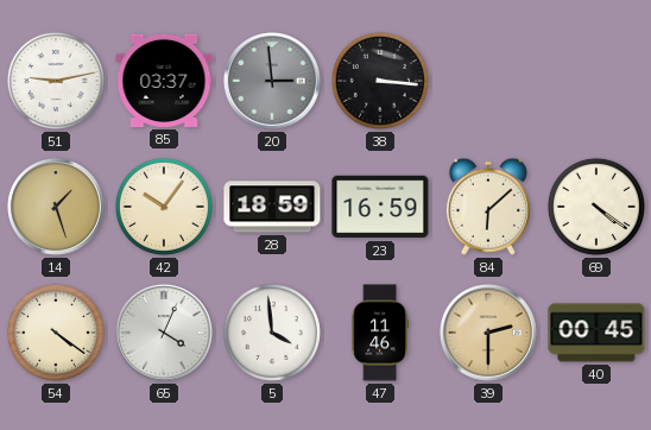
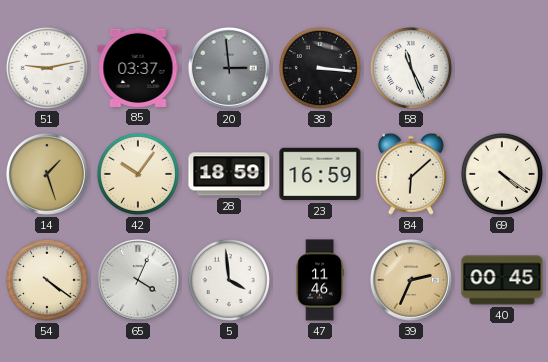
58: none -> 11:26 (411, 68)
39: 2:30 -> 2:34 (411, 280)
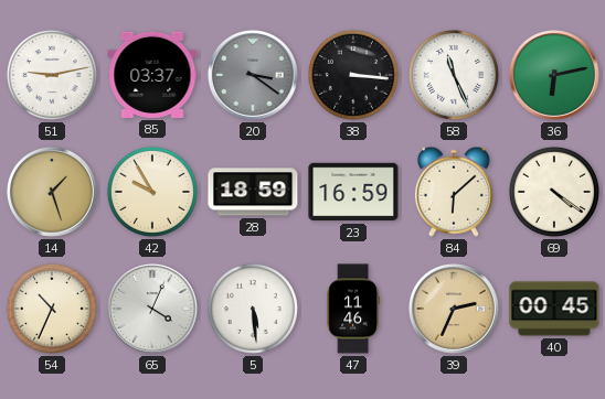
20: 2:59 -> 3:21 (253, 75)
36: none -> 6:13 (554, 75)
42: 10:06 -> 9:55 (152, 192)
54: 4:21 -> 10:34 (52, 309)
5: 3:59 -> 5:29 (253, 309)
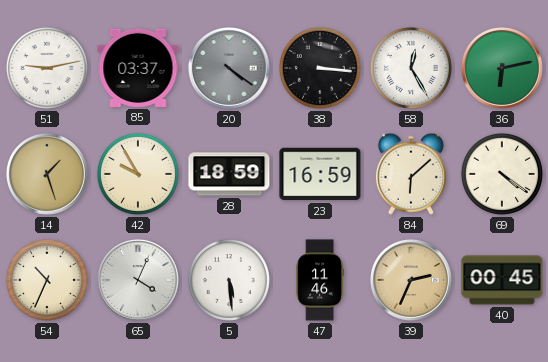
20: 3:21 -> 4:21 (229, 68)
58: 11:26 -> 12:25 (411, 68)
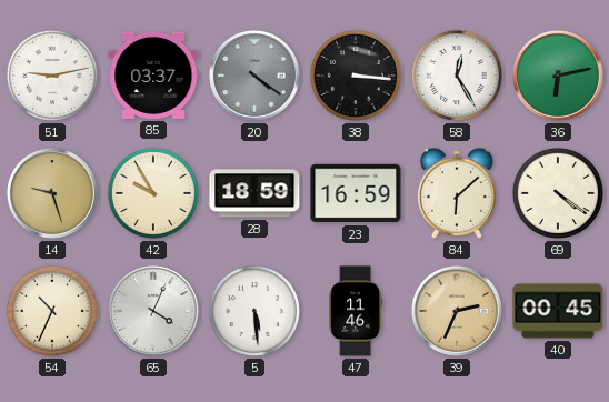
14: 1:27 -> 9:27 (52, 193)
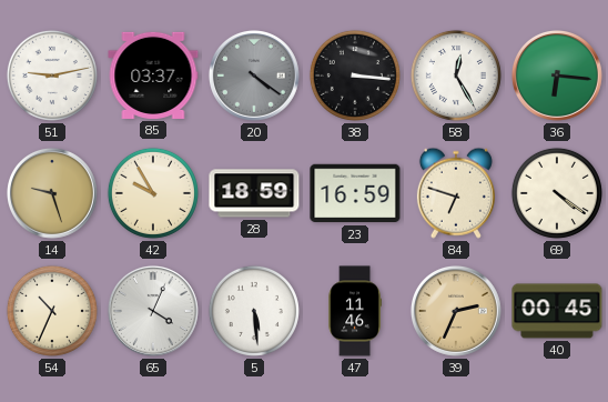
36: 6:13 -> 6:16 (557, 76)
84: 6:08 -> 6:48 (456, 193)
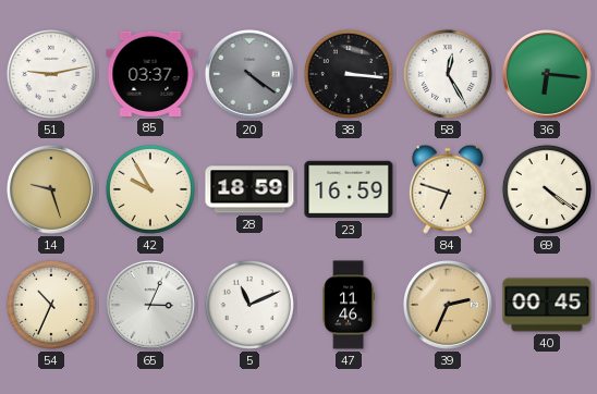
65: 4:04 -> 3:04 (150, 305)
5: 5:29 -> 11:11 (249, 305)
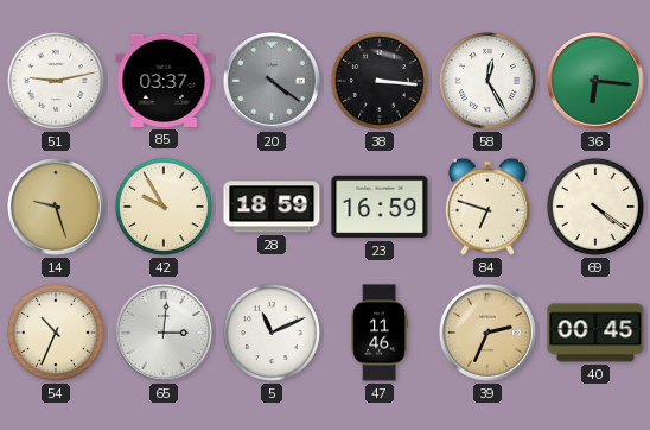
65: 3:04 -> 3:01 (164, 333)
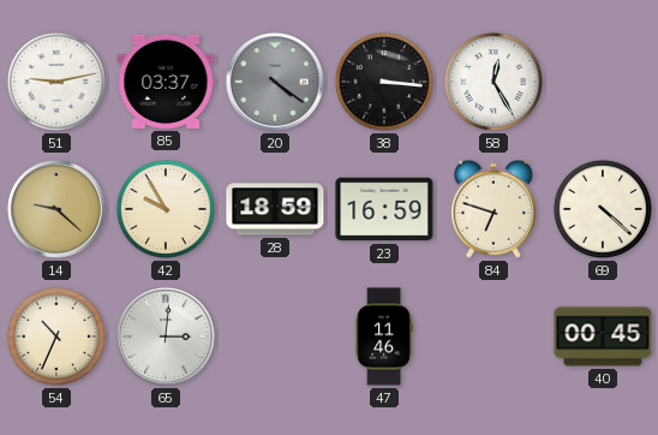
36: 6:16 -> none (595, 81)
14: 9:27 -> 9:22 (56, 209)
69: 4:21 -> 4:22 (603, 209)
5: 11:11 -> none (272, 333)
39: 2:34 -> none (487, 333)
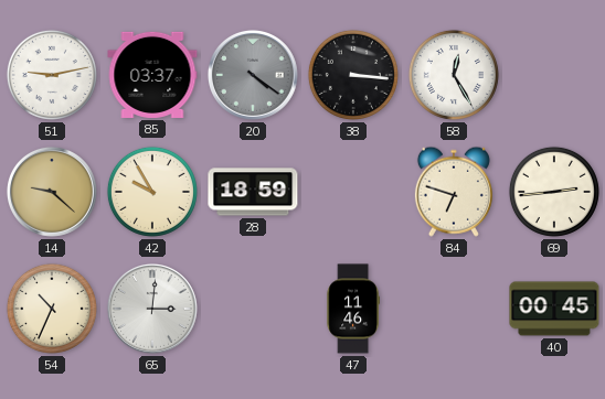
23: 16:59 -> none (384, 209)
69: 4:22 -> 2:44 (554, 192)
